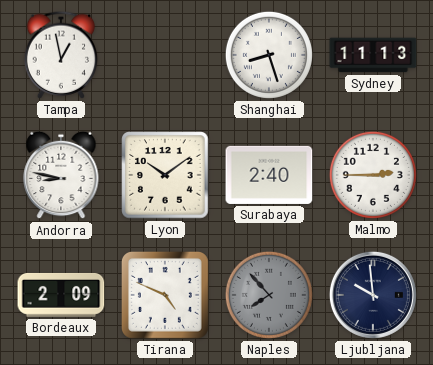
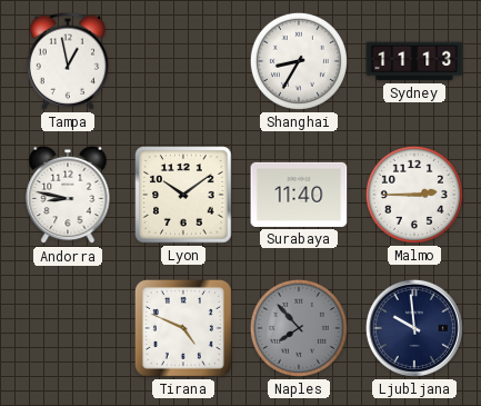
Shanghai: 8:27 -> 8:35 (299, 61)
Surabaya: 2:40 -> 11:40 (299, 195)
Bordeaux: 2:09 -> none (61, 295)
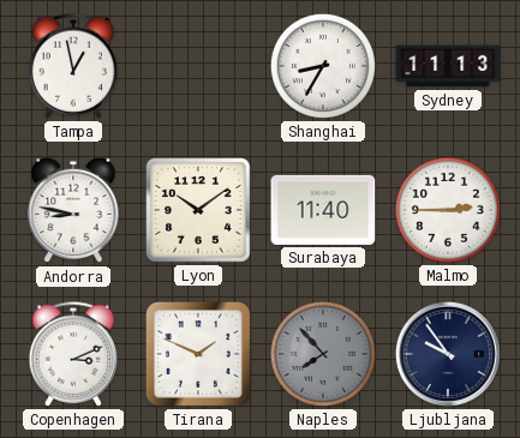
Copenhagen: none -> 3:11 (73, 354)
Tirana: 4:49 -> 1:49 (198, 354)
Ljubljana: 9:59 -> 9:54 (448, 354)
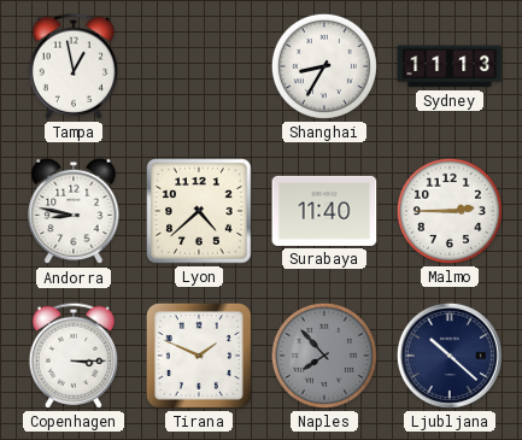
Lyon: 10:09 -> 4:38 (199, 211)
Copenhagen: 3:11 -> 3:15 (74, 356)
Ljubljana: 9:54 -> 10:22 (450, 356)
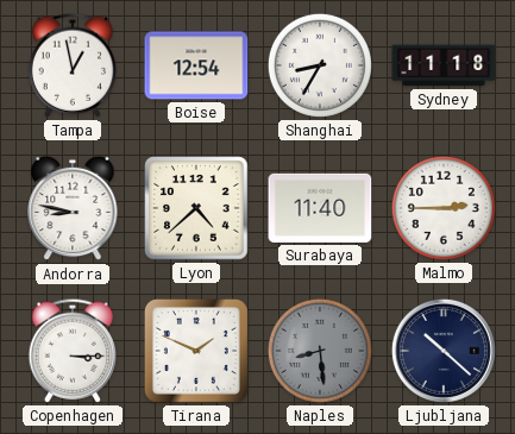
Boise: none -> 12:54 (196, 65)
Sydney: 11:13 -> 11:18 (444, 65)
Naples: 7:53 -> 8:29 (320, 351)
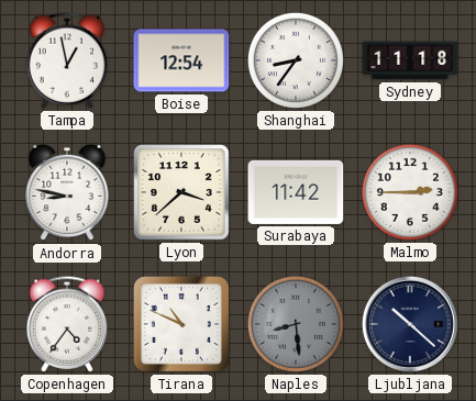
Shanghai: 8:35 -> 8:36 (296, 60)
Lyon: 4:38 -> 3:38 (181, 192)
Surabaya: 11:40 -> 11:42 (296, 192)
Copenhagen: 3:15 -> 4:36 (67, 324)
Tirana: 1:49 -> 10:49 (181, 324)
